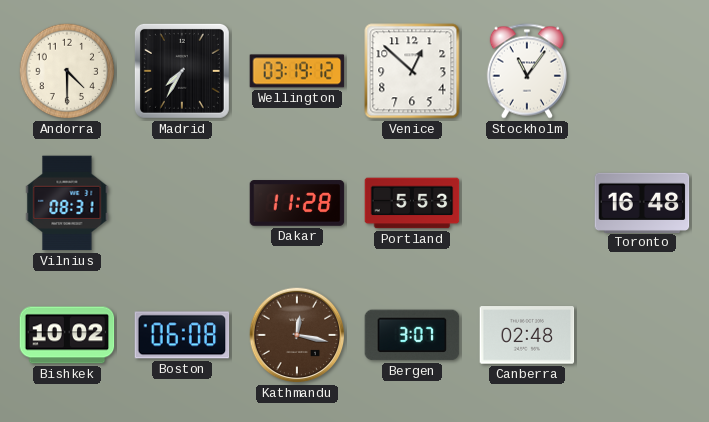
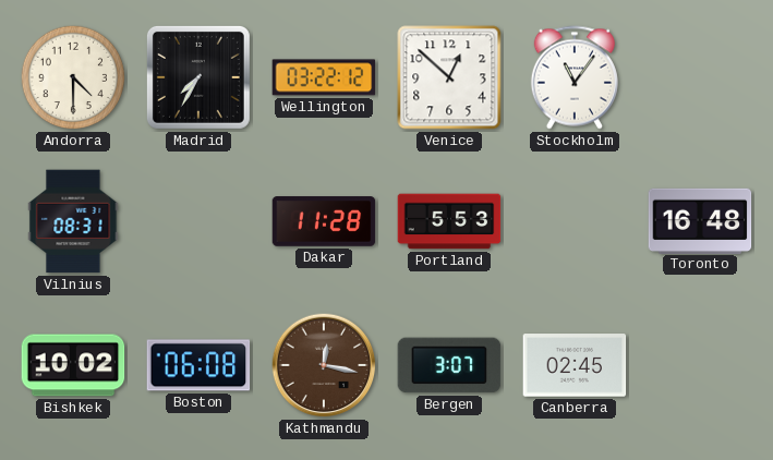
Wellington: 03:19 -> 03:22 (324, 77)
Canberra: 02:48 -> 02:45 (575, 365)
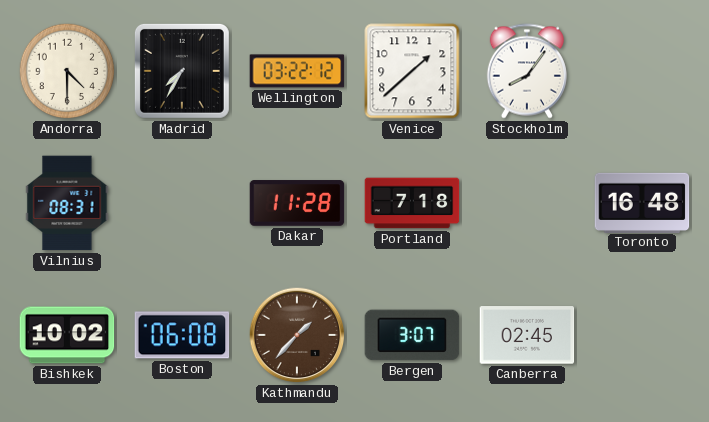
Venice: 12:52 -> 1:38 (412, 71)
Stockholm: 11:06 -> 8:06 (527, 71)
Portland: 5:53 -> 7:18 (412, 203)
Kathmandu: 12:17 -> 1:37 (297, 335)
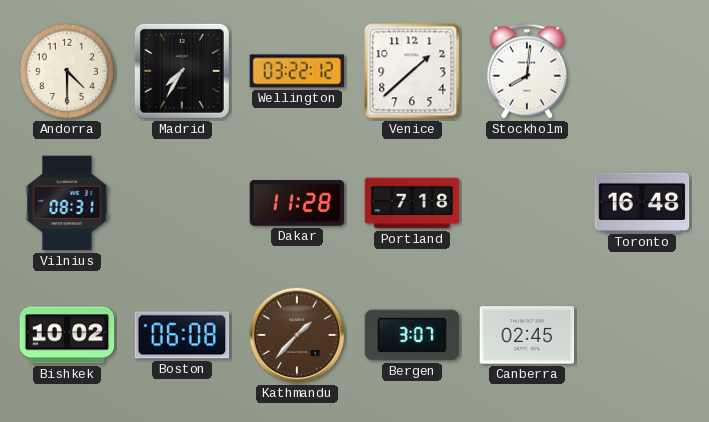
Stockholm: 8:06 -> 8:01 (527, 71)
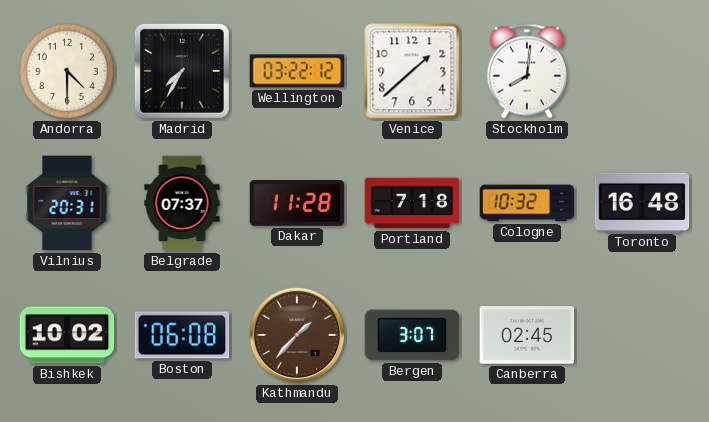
Vilnius: 08:31 -> 20:31 (67, 203)
Belgrade: none -> 07:37 (182, 203)
Cologne: none -> 10:32 (527, 203)
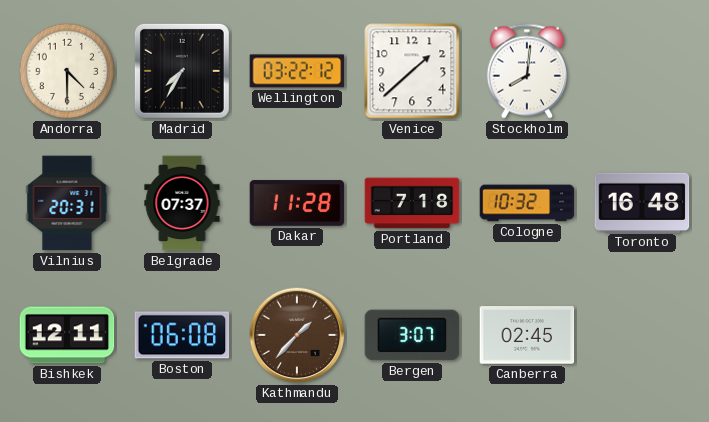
Bishkek: 10:02 -> 12:11 (67, 335)
